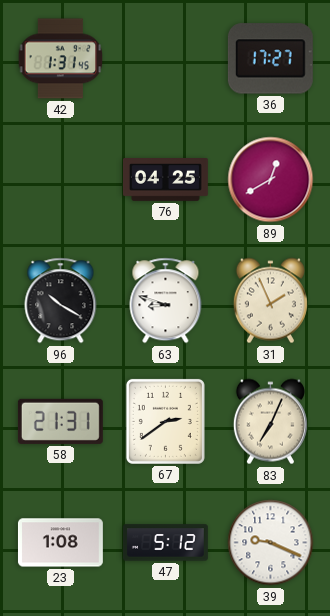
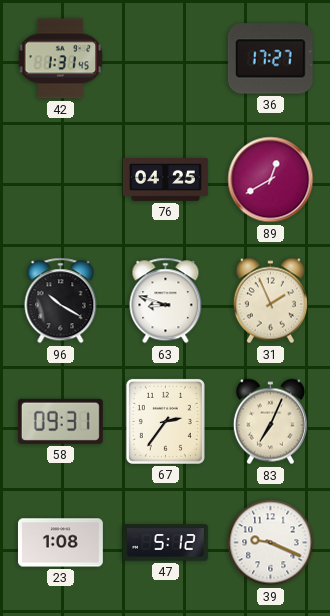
58: 21:31 -> 09:31 (60, 421)
67: 2:39 -> 2:36 (165, 421)
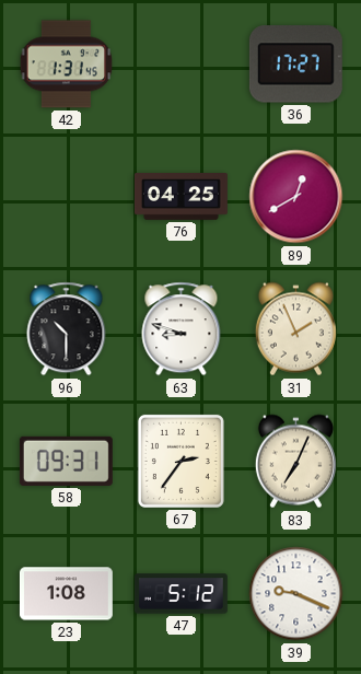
96: 10:20 -> 10:30 (67, 329)
